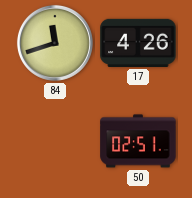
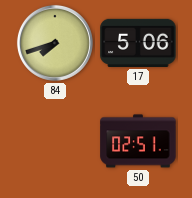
84: 11:42 -> 7:42 (55, 43)
17: 4:26 -> 5:06 (138, 43)
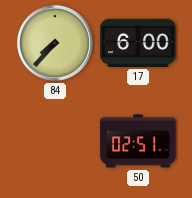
84: 7:42 -> 7:37 (55, 43)
17: 5:06 -> 6:00 (138, 43)
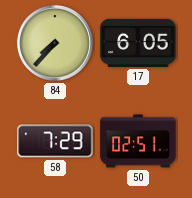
17: 6:00 -> 6:05 (138, 43)
58: none -> 7:29 (55, 141)
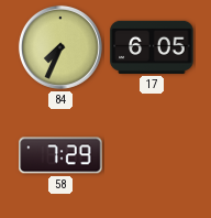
84: 7:37 -> 7:34 (60, 47)
50: 02:51 -> none (138, 141)
